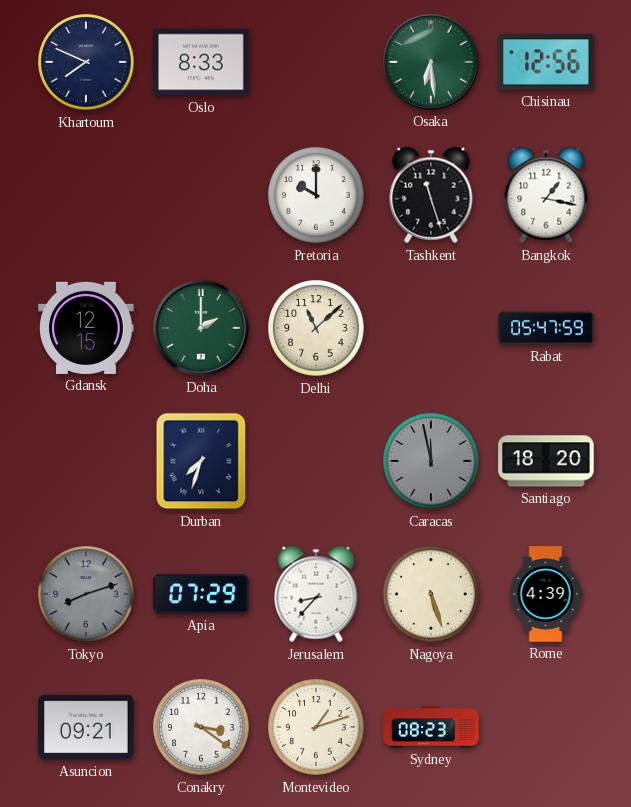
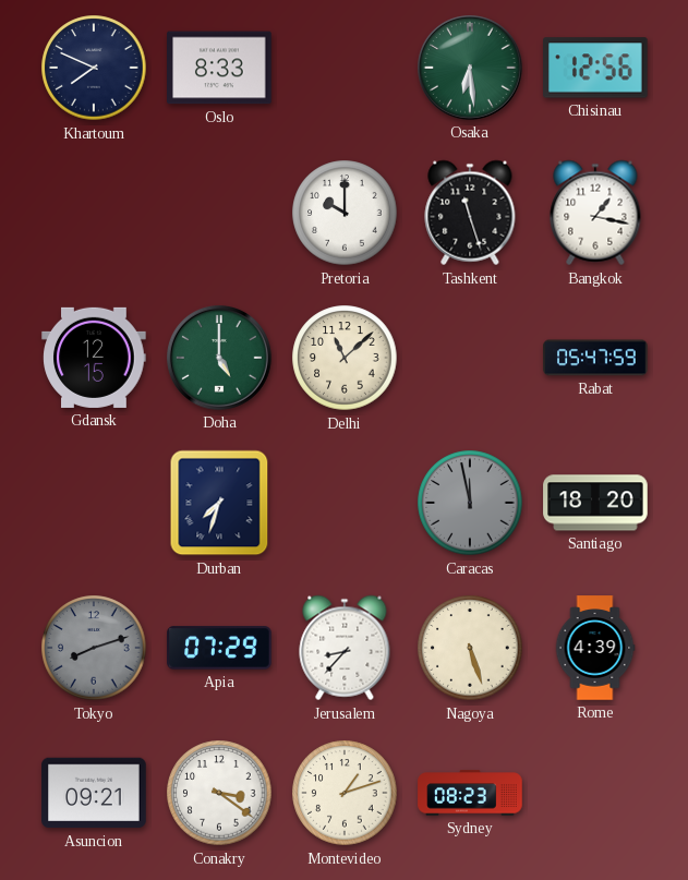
Doha: 2:00 -> 5:00 (220, 359)
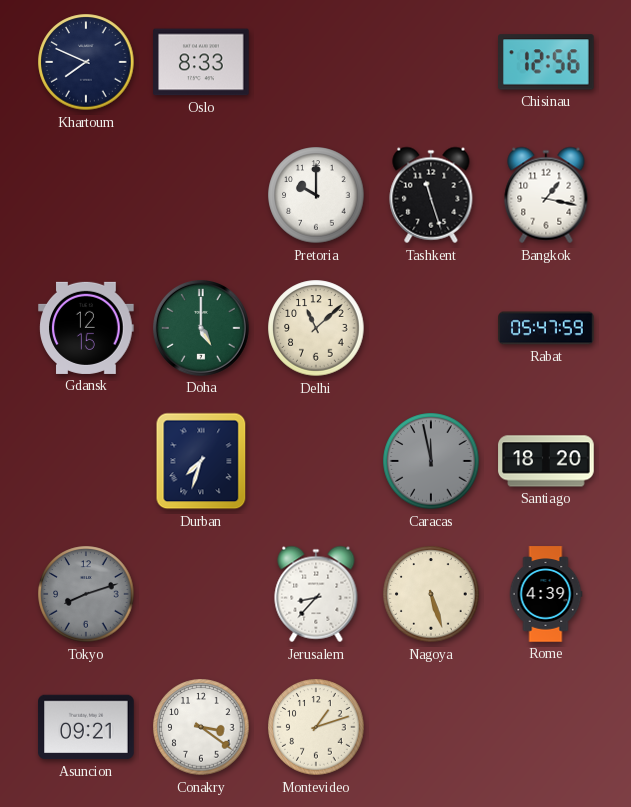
Osaka: 6:29 -> none (471, 69)
Apia: 07:29 -> none (219, 648)
Sydney: 08:23 -> none (470, 793)
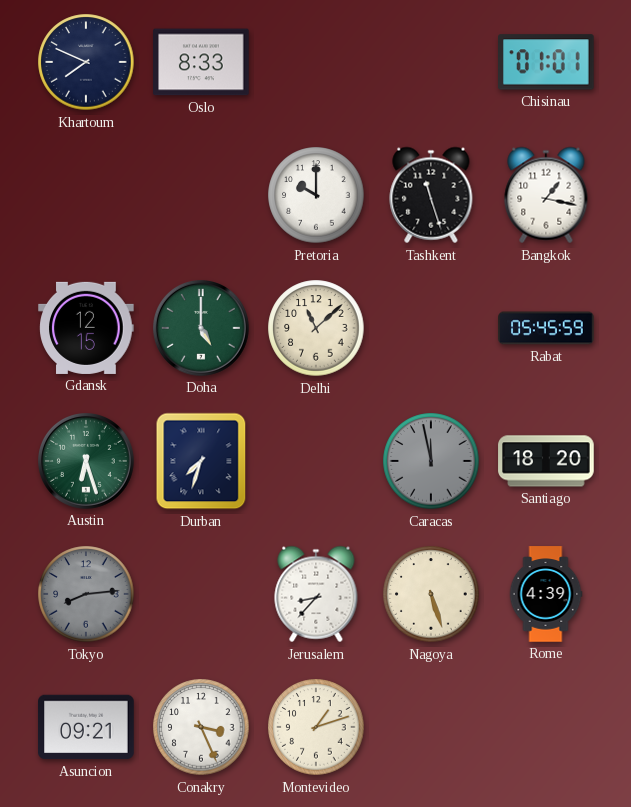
Chisinau: 12:56 -> 01:01 (547, 62)
Rabat: 05:47 -> 05:45 (546, 328)
Austin: none -> 6:27 (87, 462)
Tokyo: 8:12 -> 8:14 (86, 594)
Conakry: 3:21 -> 3:26 (201, 727)
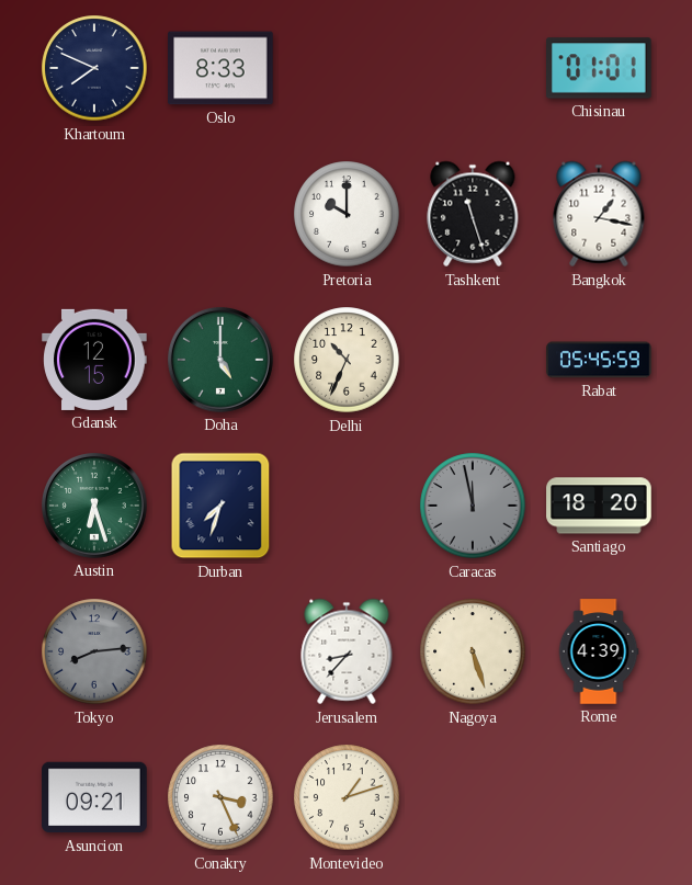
Delhi: 11:08 -> 10:34 (347, 360)
